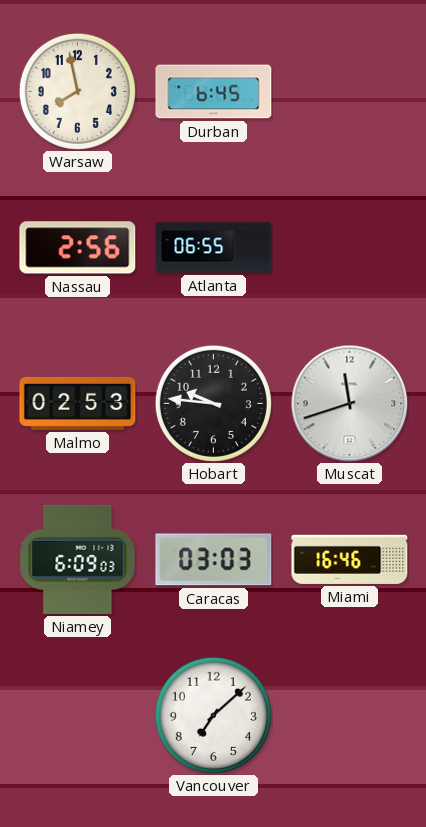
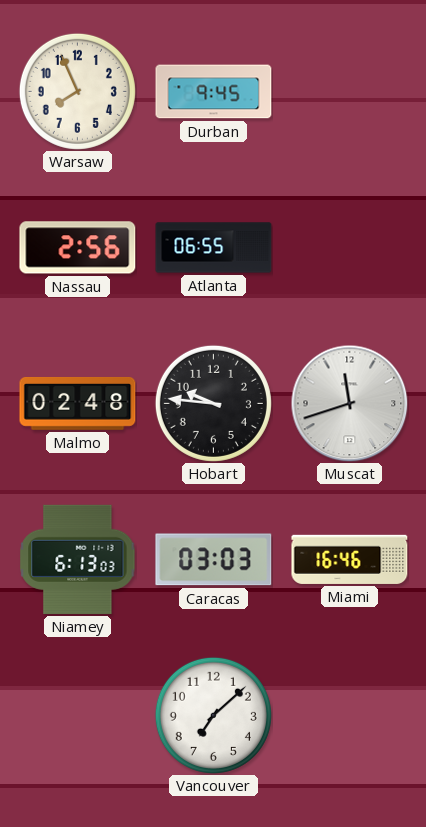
Warsaw: 7:58 -> 7:56 (77, 91)
Durban: 6:45 -> 9:45 (214, 92)
Malmo: 02:53 -> 02:48 (78, 403)
Niamey: 6:09 -> 6:13 (78, 559)
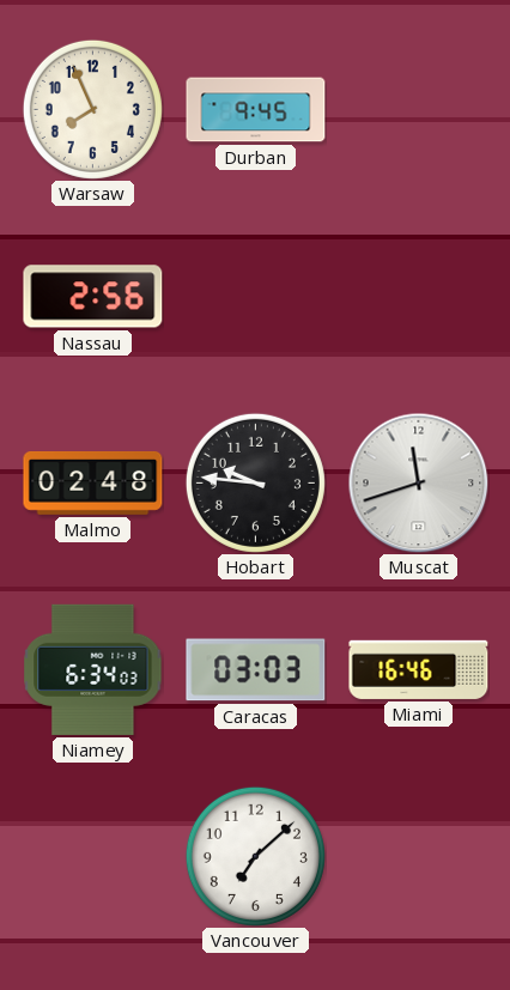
Atlanta: 06:55 -> none (214, 248)
Niamey: 6:13 -> 6:34 (93, 669)
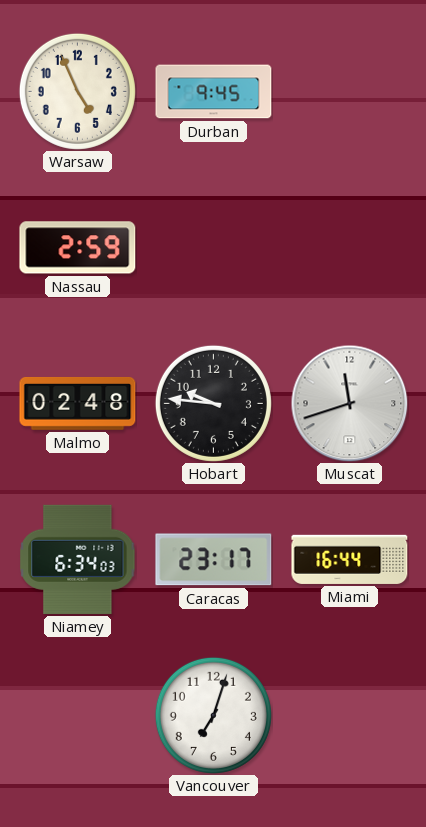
Warsaw: 7:56 -> 4:56 (77, 91)
Nassau: 2:56 -> 2:59 (78, 248)
Caracas: 03:03 -> 23:17 (214, 560)
Miami: 16:46 -> 16:44 (350, 559)
Vancouver: 7:08 -> 7:03 (213, 715)
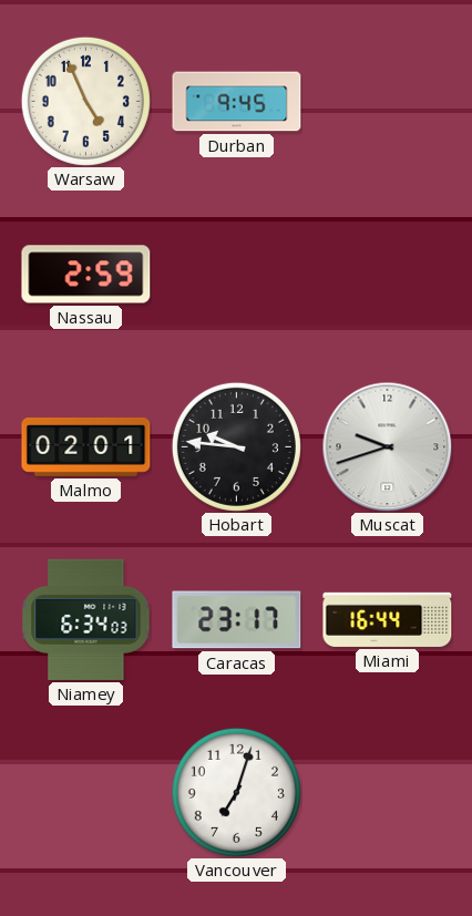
Malmo: 02:48 -> 02:01 (86, 446)
Muscat: 11:42 -> 9:42 (387, 446)
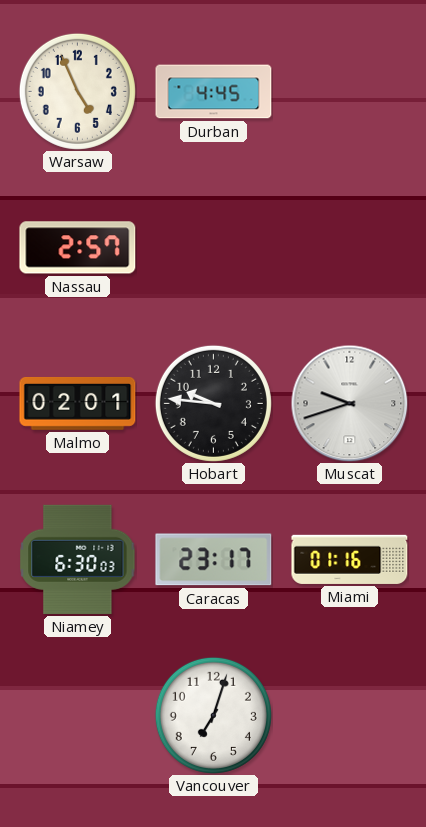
Durban: 9:45 -> 4:45 (214, 92)
Nassau: 2:59 -> 2:57 (78, 248)
Niamey: 6:34 -> 6:30 (78, 559)
Miami: 16:44 -> 01:16 (350, 559)
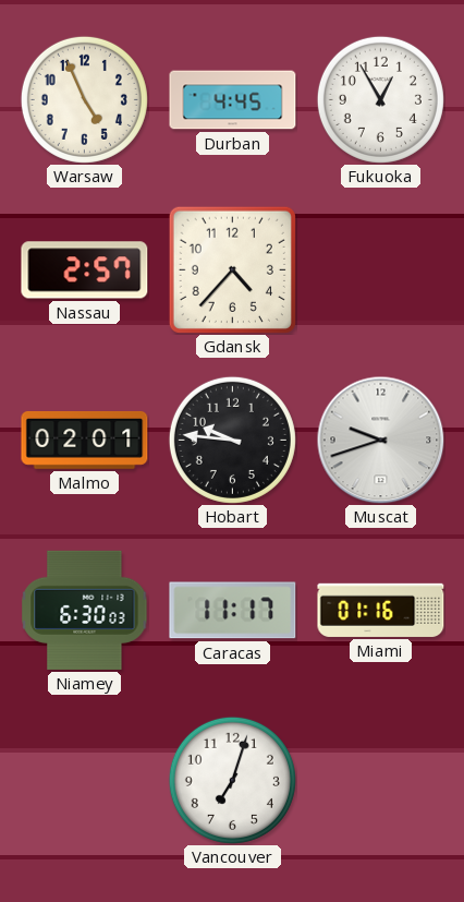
Fukuoka: none -> 12:55 (380, 99)
Gdansk: none -> 4:37 (232, 269)
Caracas: 23:17 -> 11:17 (233, 611)
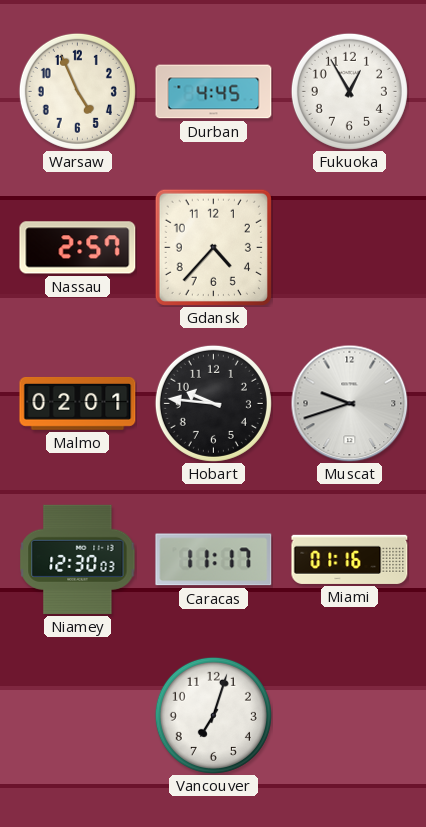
Niamey: 6:30 -> 12:30 (78, 559)
